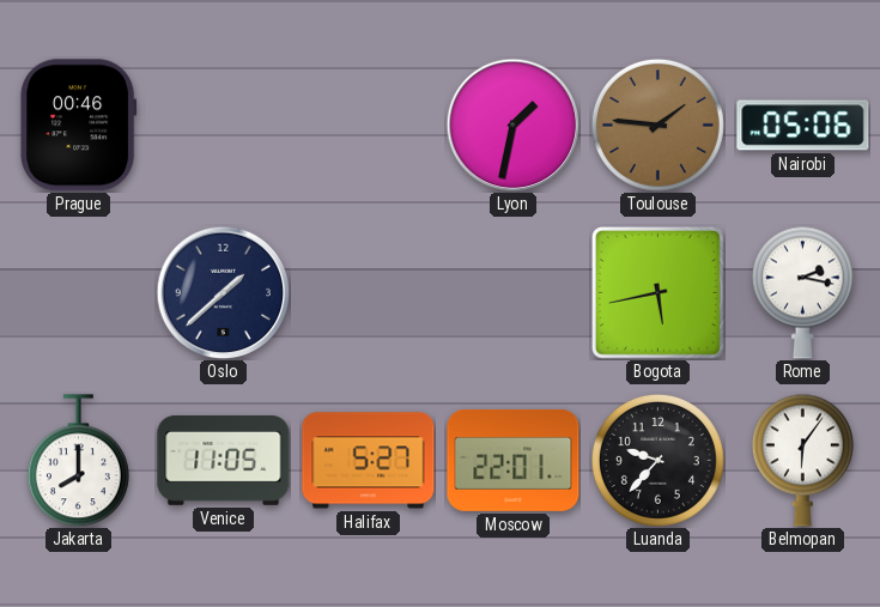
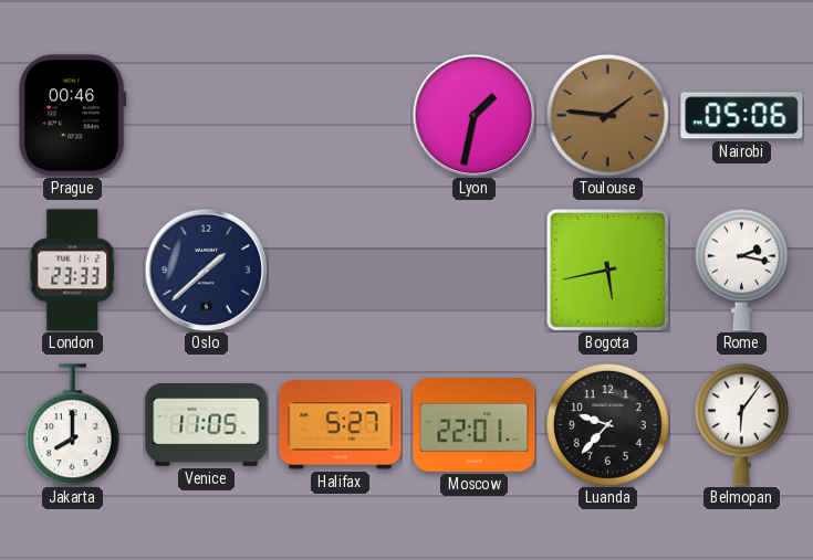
London: none -> 23:33 (73, 271)
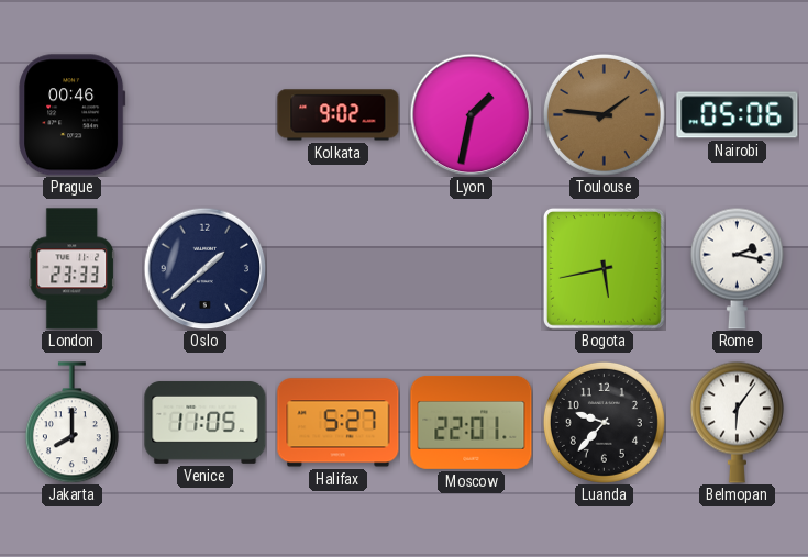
Kolkata: none -> 9:02 (339, 115)
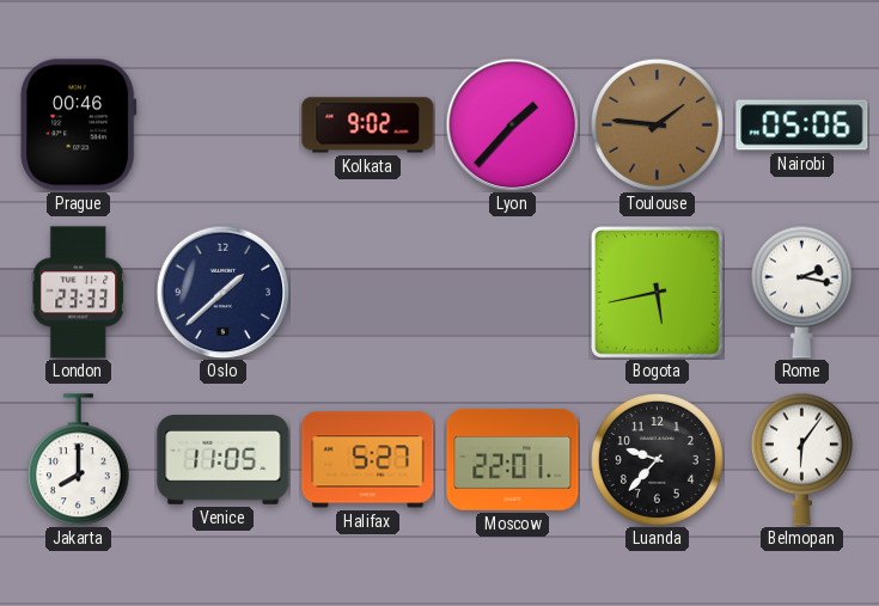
Lyon: 1:32 -> 1:37 (512, 124)
